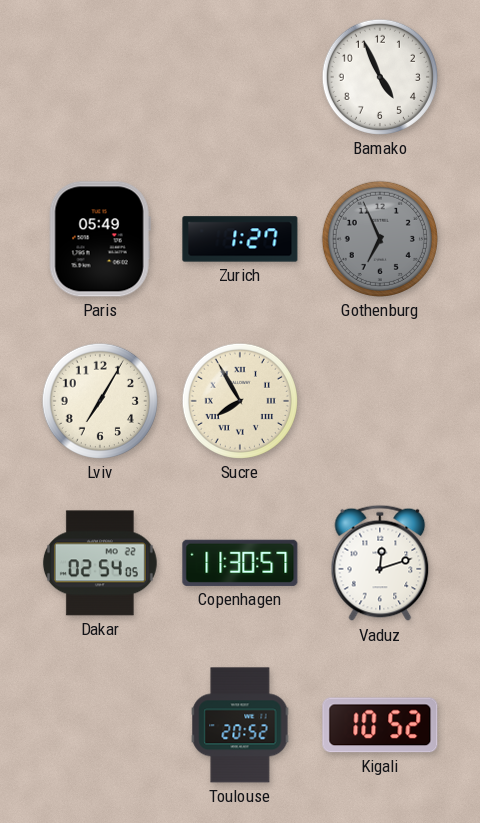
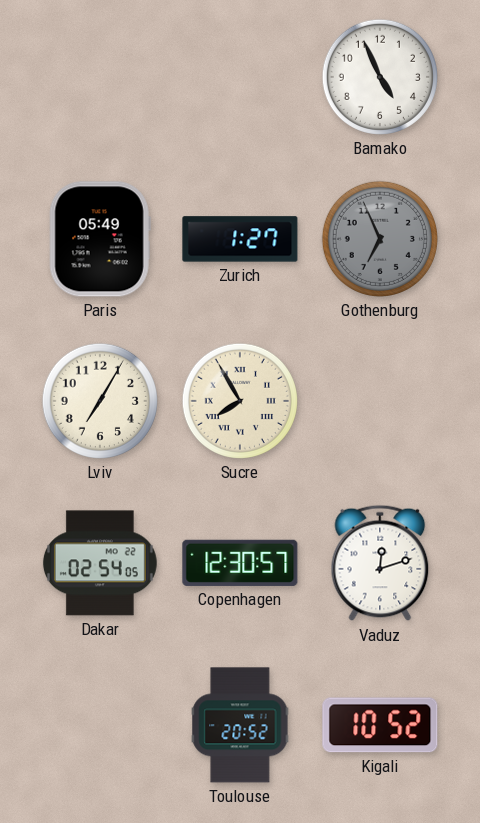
Copenhagen: 11:30 -> 12:30 (240, 563)
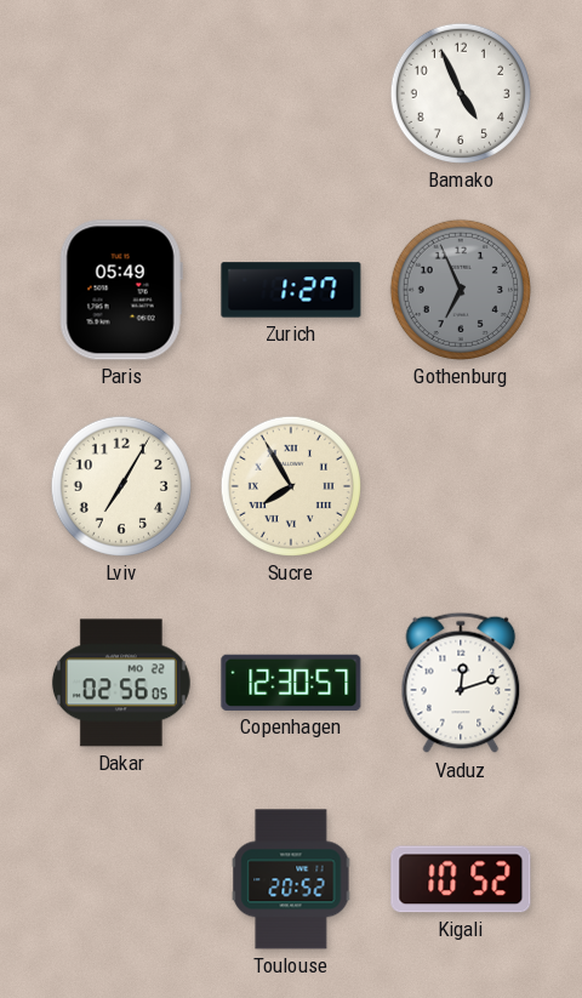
Dakar: 02:54 -> 02:56 (121, 683)
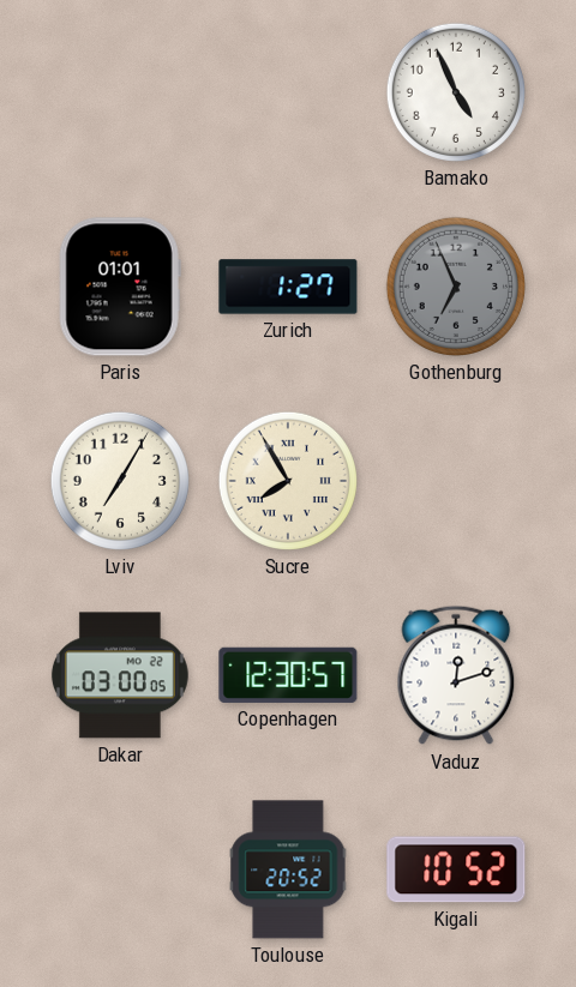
Paris: 05:49 -> 01:01 (120, 287)
Dakar: 02:56 -> 03:00 (120, 675)
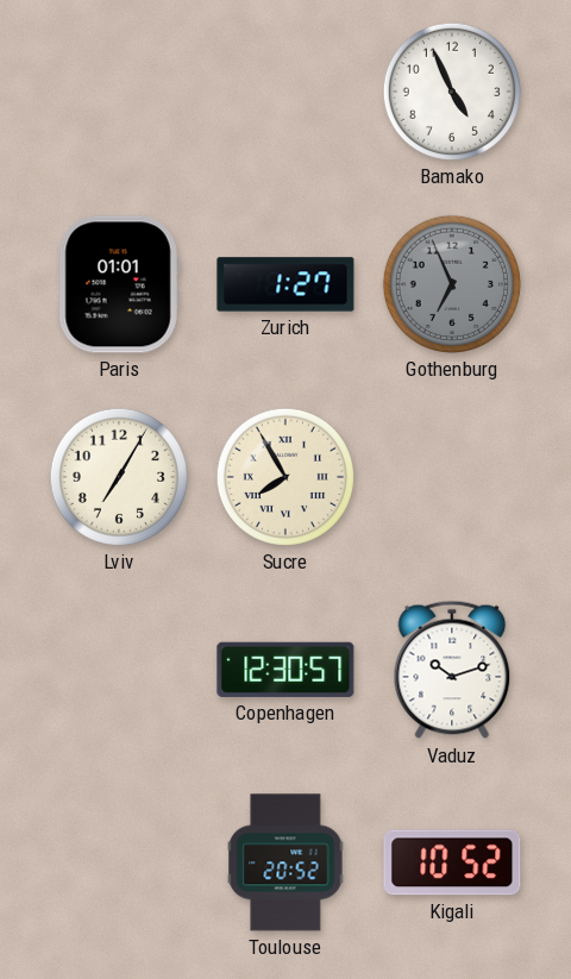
Dakar: 03:00 -> none (120, 675)
Vaduz: 12:12 -> 10:12 (452, 670)
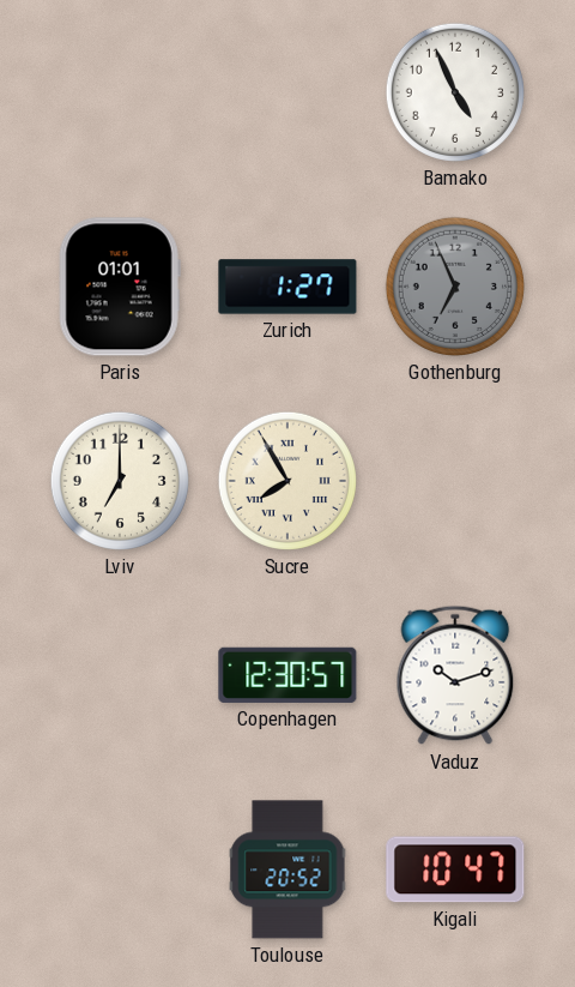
Lviv: 7:05 -> 7:00 (120, 481)
Kigali: 10:52 -> 10:47 (455, 869)
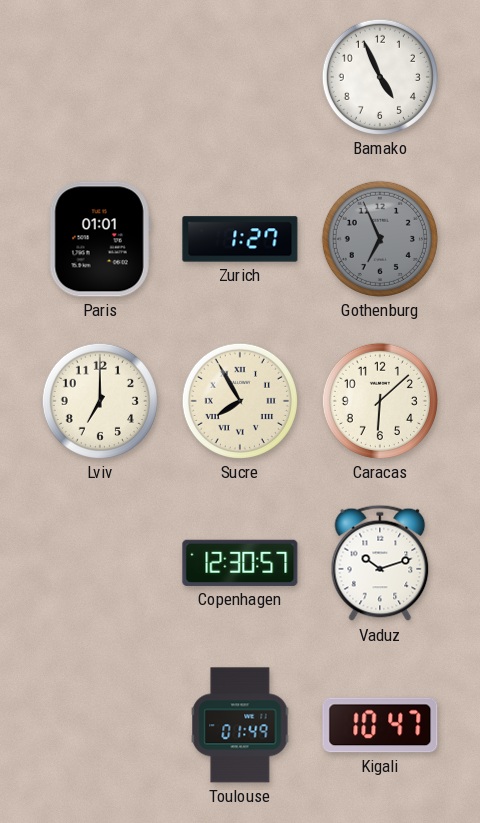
Caracas: none -> 6:08 (380, 401)
Toulouse: 20:52 -> 01:49 (240, 725)
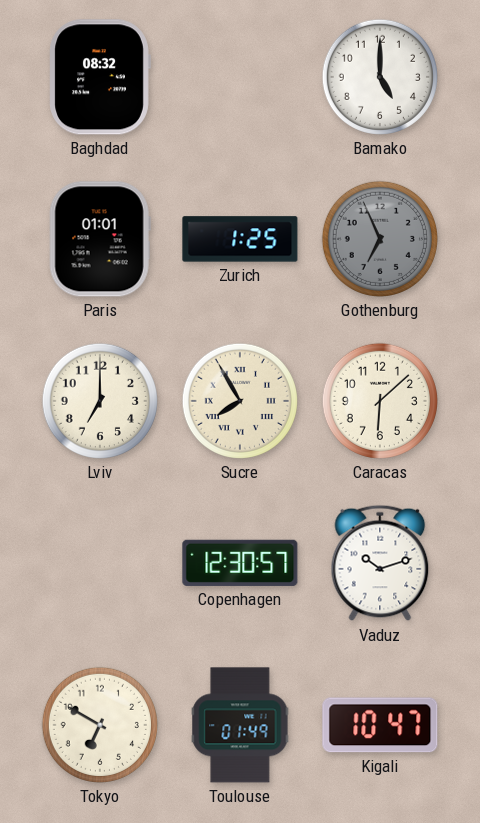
Baghdad: none -> 08:32 (100, 77)
Bamako: 4:56 -> 5:00 (380, 77)
Zurich: 1:27 -> 1:25 (240, 239)
Tokyo: none -> 6:50 (100, 725)
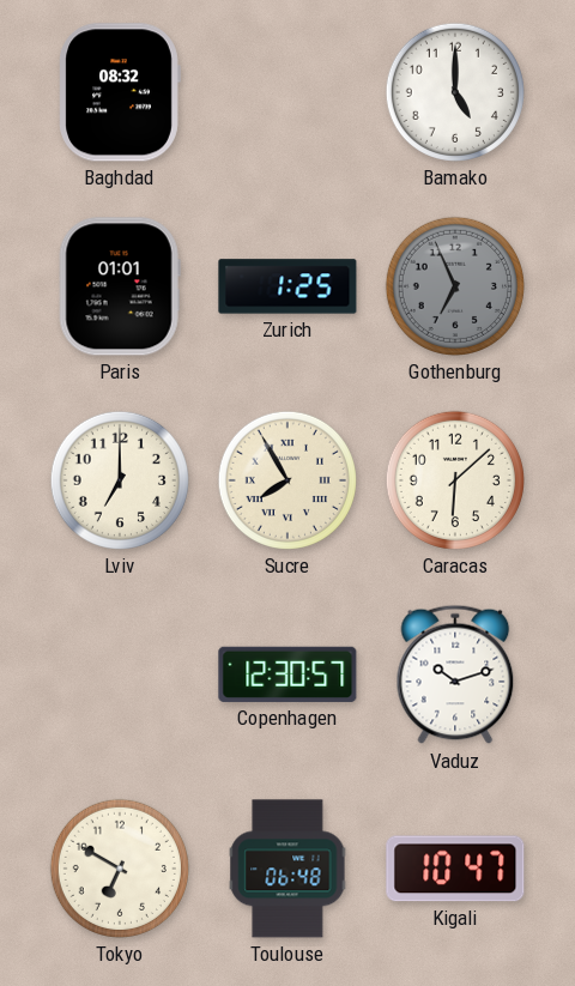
Toulouse: 01:49 -> 06:48 (287, 869)
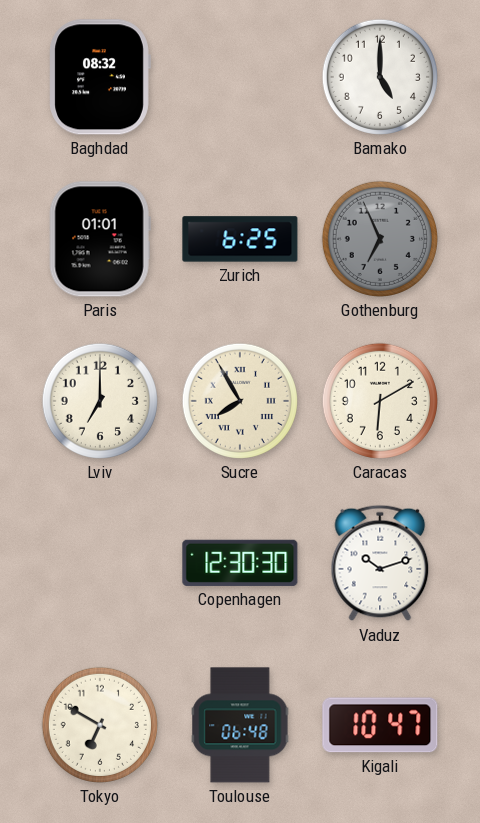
Zurich: 1:25 -> 6:25 (240, 239)
Caracas: 6:08 -> 6:10 (380, 401)
Copenhagen: 12:30:57 -> 12:30:30 (240, 563)
